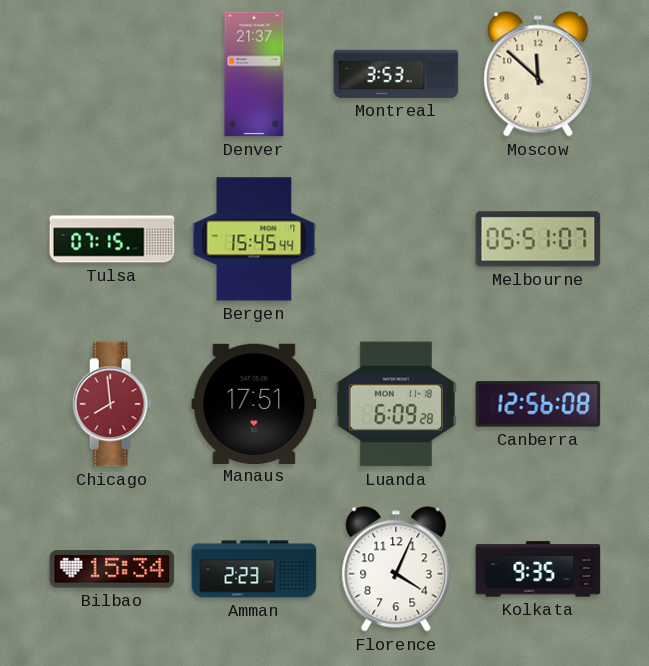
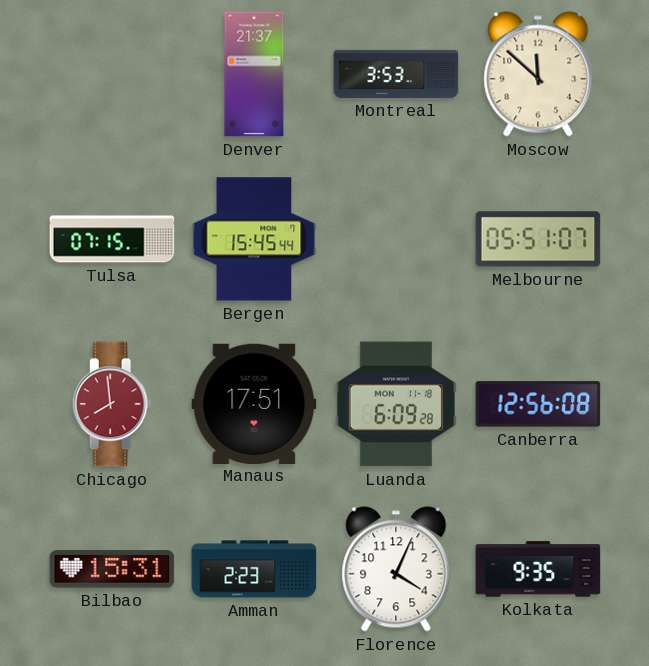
Bilbao: 15:34 -> 15:31 (112, 569)
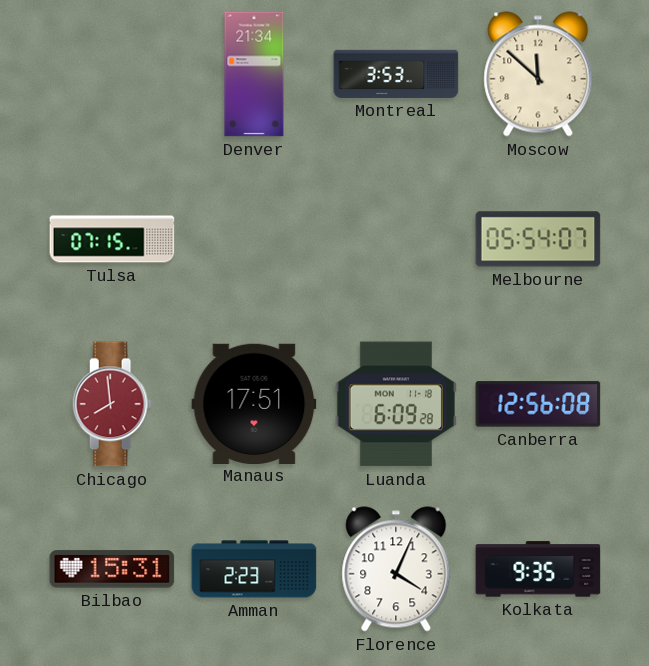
Denver: 21:37 -> 21:34 (254, 74)
Bergen: 15:45 -> none (254, 239)
Melbourne: 05:51 -> 05:54 (538, 239)
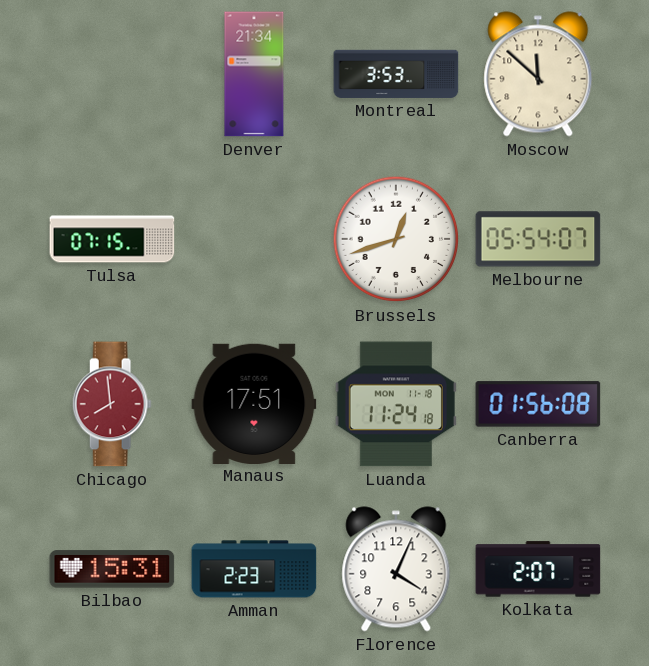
Brussels: none -> 12:42 (396, 239)
Luanda: 6:09 -> 11:24 (396, 404)
Canberra: 12:56 -> 01:56 (538, 404)
Kolkata: 9:35 -> 2:07 (538, 569)
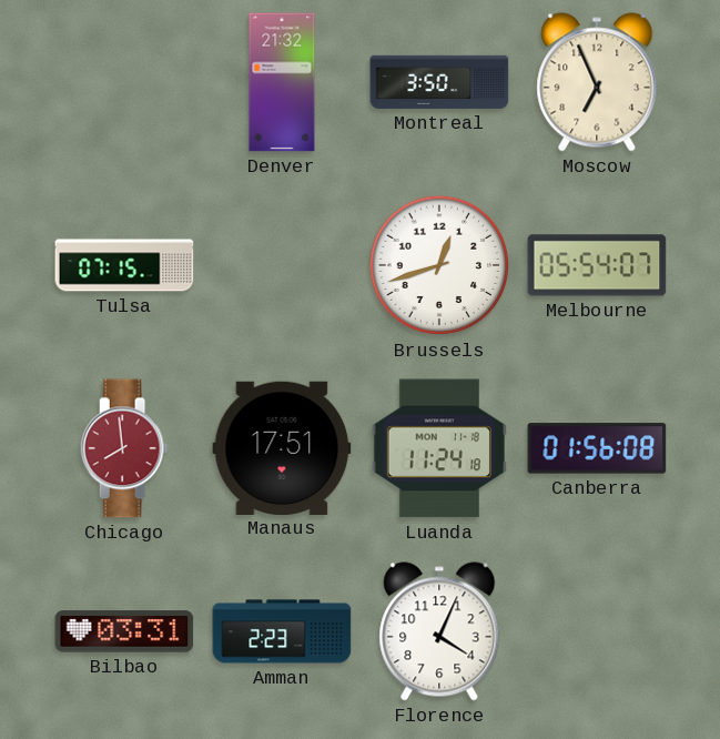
Denver: 21:34 -> 21:32 (282, 82)
Montreal: 3:53 -> 3:50 (439, 82)
Moscow: 11:52 -> 6:56 (597, 82)
Bilbao: 15:31 -> 03:31 (124, 631)
Kolkata: 2:07 -> none (538, 569)
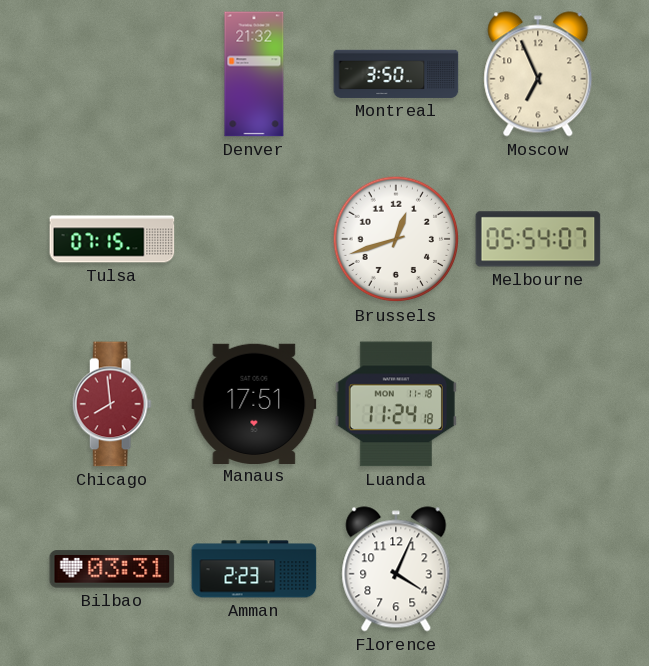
Canberra: 01:56 -> none (597, 448)
